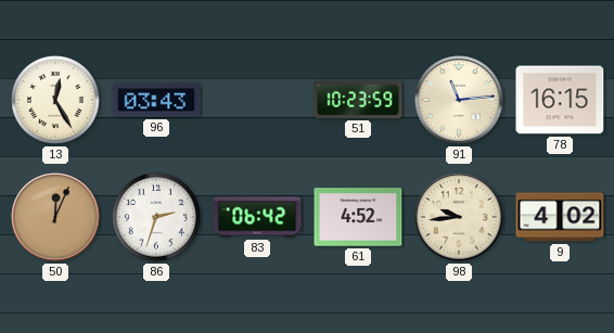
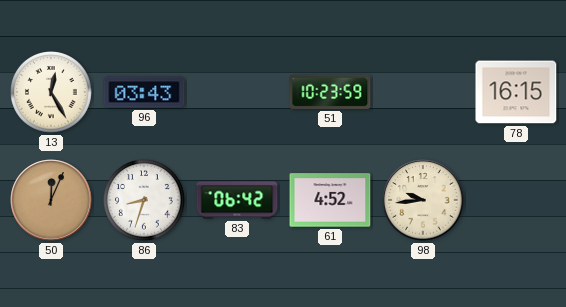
91: 11:14 -> none (459, 100)
86: 2:33 -> 8:33 (145, 201)
9: 4:02 -> none (560, 217)
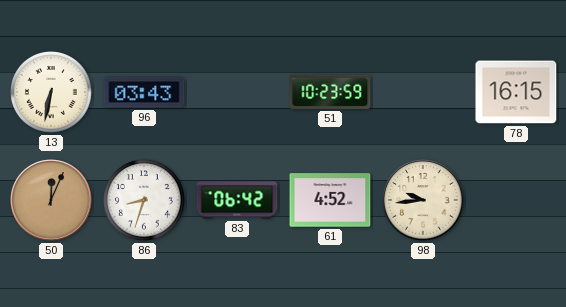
13: 12:25 -> 6:32 (52, 93)
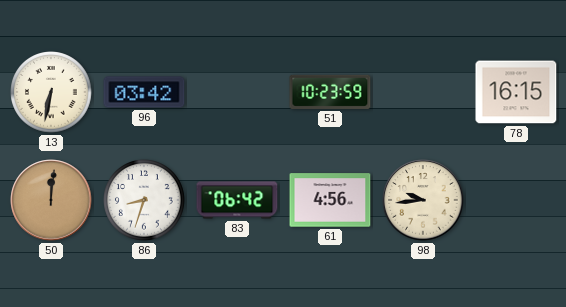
96: 03:43 -> 03:42 (144, 92)
50: 12:04 -> 12:01 (51, 200)
61: 4:52 -> 4:56 (330, 200)
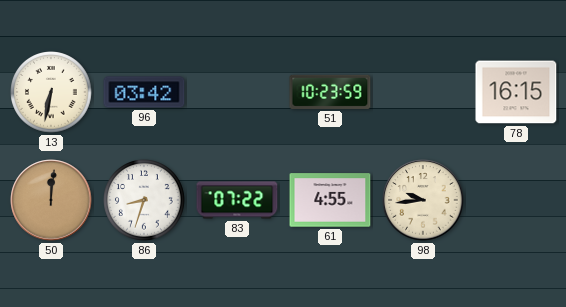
83: 06:42 -> 07:22 (237, 200)
61: 4:56 -> 4:55 (330, 200)
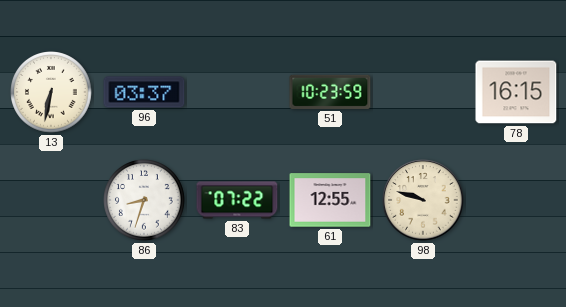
96: 03:42 -> 03:37 (144, 92)
50: 12:01 -> none (51, 200)
61: 4:55 -> 12:55 (330, 200)
98: 9:44 -> 9:48 (423, 200)
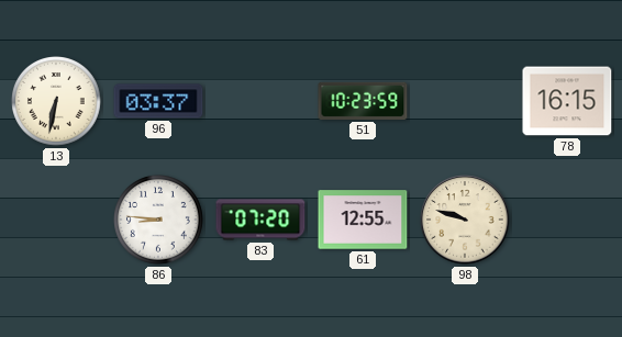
86: 8:33 -> 8:46 (159, 221)
83: 07:22 -> 07:20 (260, 220)
